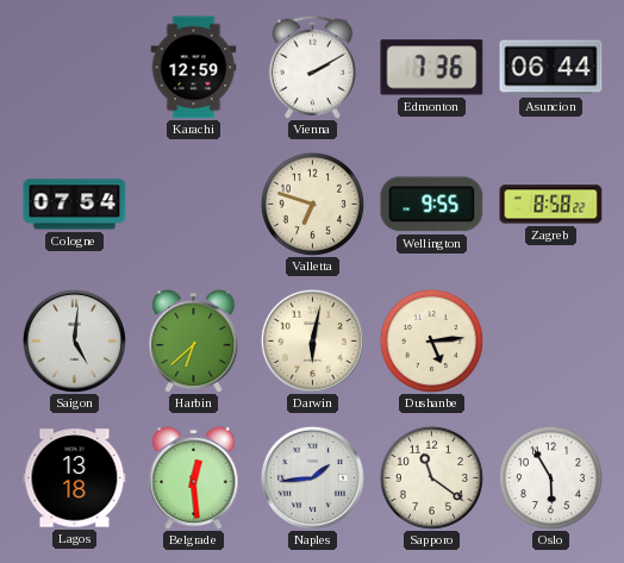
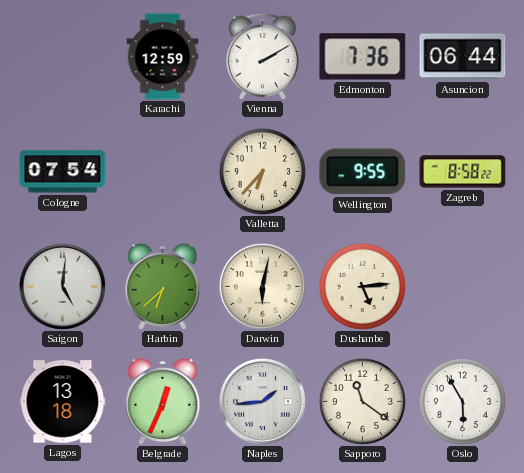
Valletta: 6:48 -> 6:37 (262, 171)
Belgrade: 12:29 -> 12:34 (163, 401)
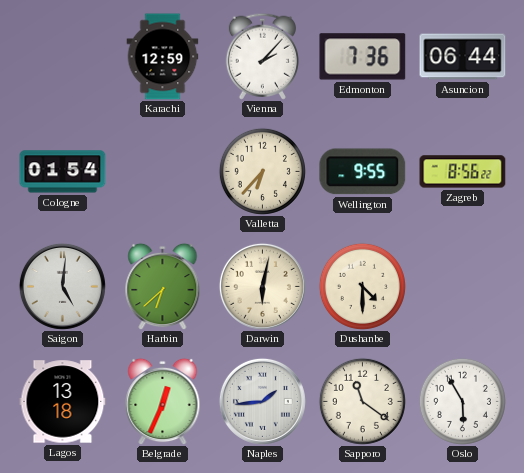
Vienna: 2:10 -> 2:07 (262, 56)
Cologne: 07:54 -> 01:54 (63, 172)
Zagreb: 8:58 -> 8:56 (463, 172)
Dushanbe: 5:14 -> 4:30 (362, 286)
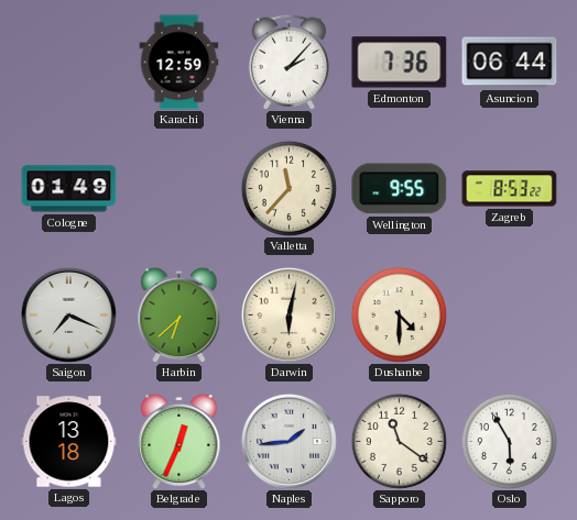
Cologne: 01:54 -> 01:49 (69, 189)
Valletta: 6:37 -> 11:37 (288, 188)
Zagreb: 8:56 -> 8:53 (510, 189)
Saigon: 5:01 -> 7:19 (68, 314)
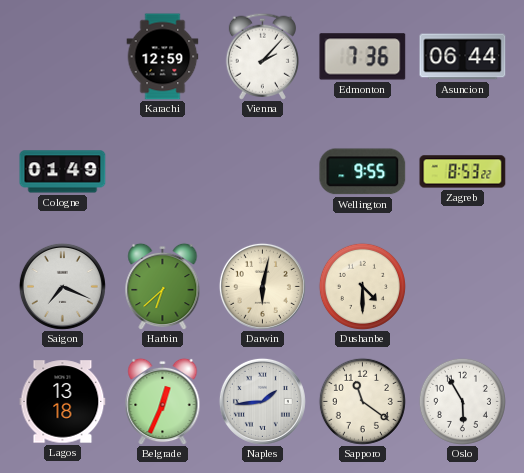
Valletta: 11:37 -> none (288, 188)
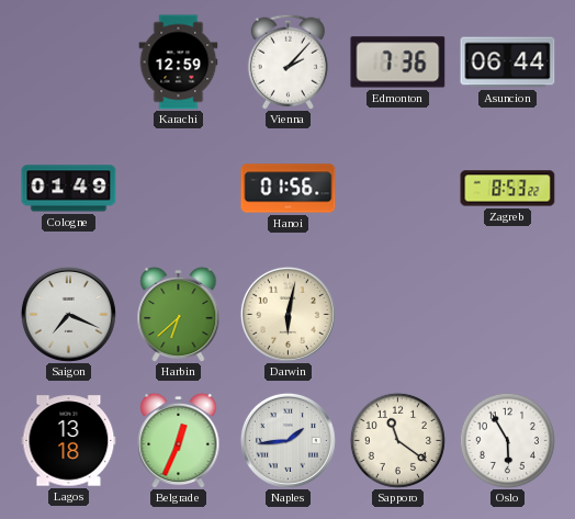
Hanoi: none -> 01:56 (289, 189)
Wellington: 9:55 -> none (363, 172)
Dushanbe: 4:30 -> none (362, 286)
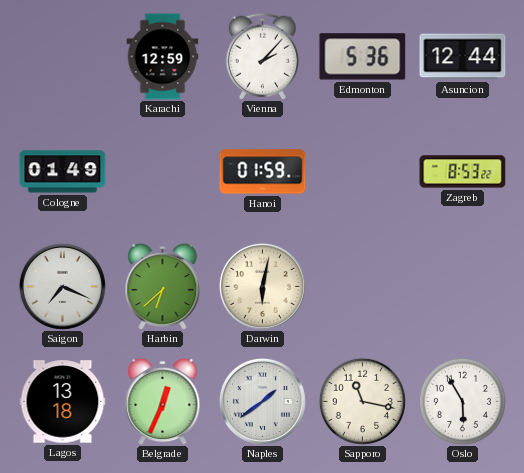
Edmonton: 7:36 -> 5:36 (363, 57)
Asuncion: 06:44 -> 12:44 (463, 57)
Hanoi: 01:56 -> 01:59 (263, 172)
Naples: 1:44 -> 1:39 (262, 401)
Sapporo: 11:21 -> 11:17 (362, 401)
